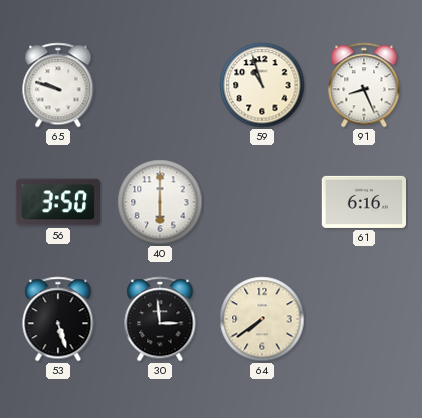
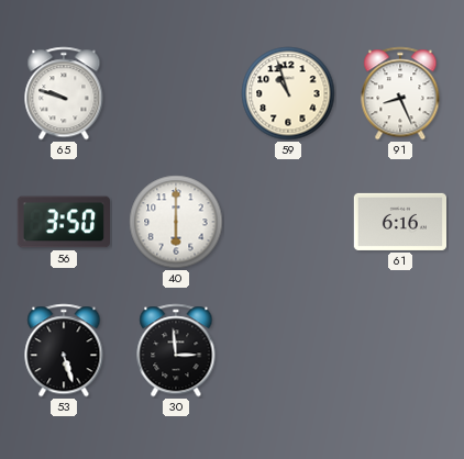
64: 7:39 -> none (262, 319)
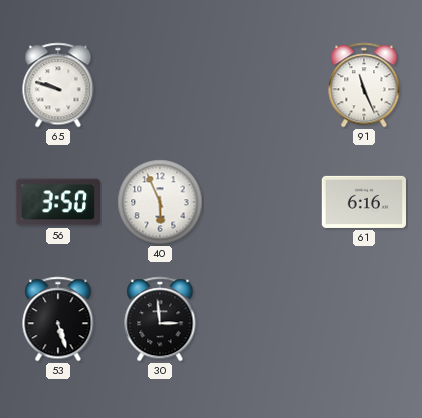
59: 10:57 -> none (288, 93)
91: 8:26 -> 11:26 (364, 85)
40: 6:00 -> 5:56 (160, 202)
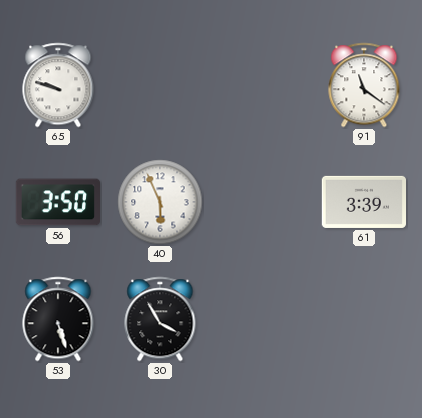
91: 11:26 -> 11:21 (364, 85)
61: 6:16 -> 3:39 (363, 202)
30: 2:59 -> 3:55 (160, 319)
